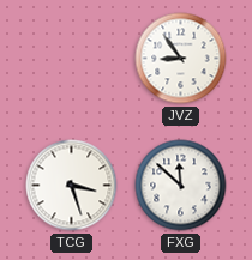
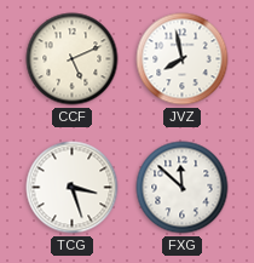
CCF: none -> 5:11 (73, 59)
JVZ: 8:54 -> 7:58 (183, 59)
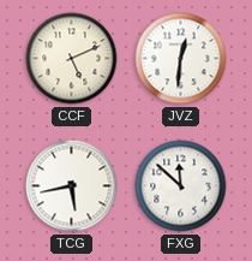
JVZ: 7:58 -> 12:31 (181, 59)
TCG: 3:27 -> 5:43 (72, 186)
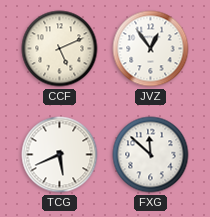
JVZ: 12:31 -> 12:54 (151, 49)
TCG: 5:43 -> 5:41 (60, 155)
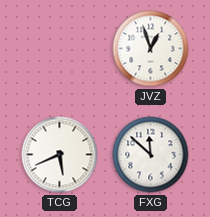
CCF: 5:11 -> none (60, 49)
JVZ: 12:54 -> 12:57 (151, 49)
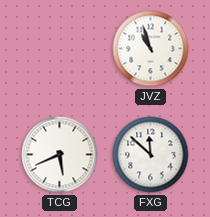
JVZ: 12:57 -> 10:57 (151, 49)
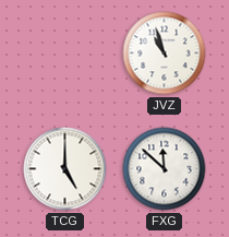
TCG: 5:41 -> 5:00 (65, 169)
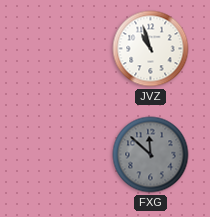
TCG: 5:00 -> none (65, 169)
FXG dial: white -> grey (151, 155)
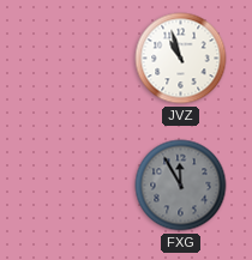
FXG: 11:52 -> 11:55 (181, 186)
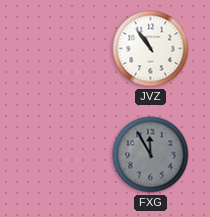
JVZ: 10:57 -> 10:54 (151, 49)
